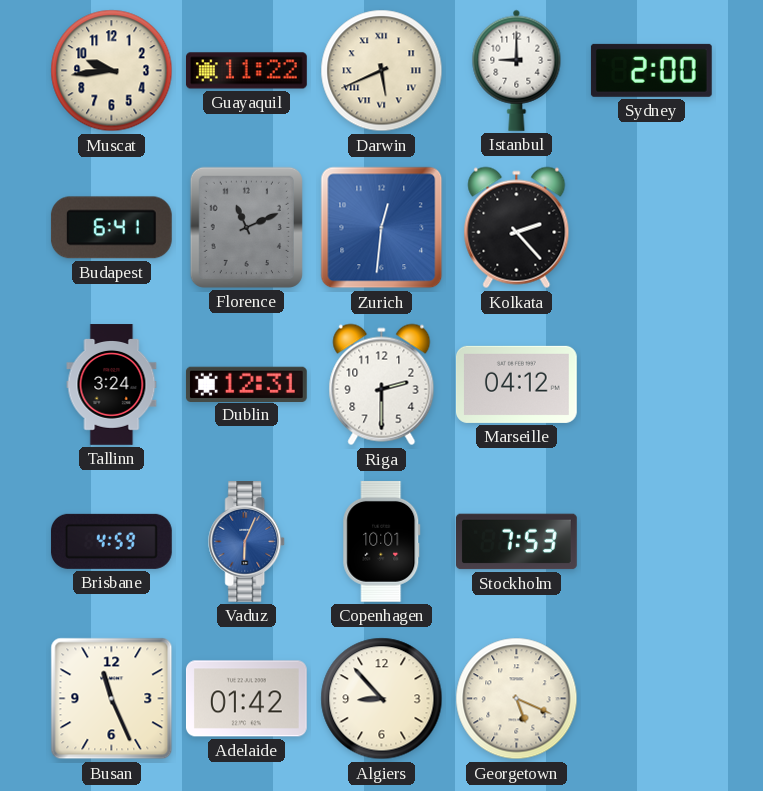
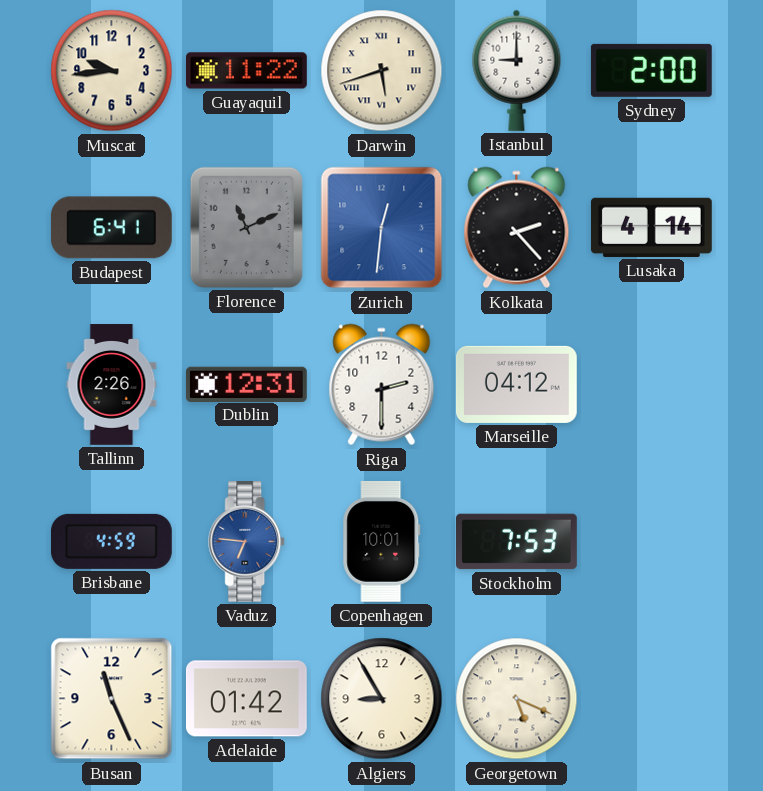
Darwin: 5:41 -> 5:42 (382, 71)
Lusaka: none -> 4:14 (651, 227)
Tallinn: 3:24 -> 2:26 (112, 385)
Vaduz: 6:04 -> 6:46 (247, 542)
Algiers: 8:53 -> 8:55 (382, 699)
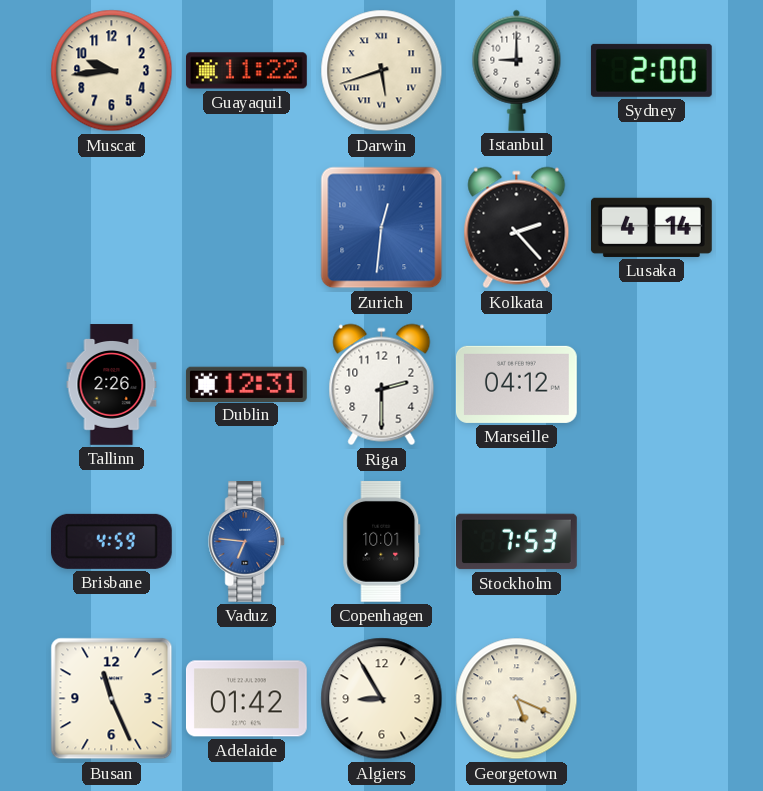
Budapest: 6:41 -> none (111, 228)
Florence: 11:11 -> none (246, 227)
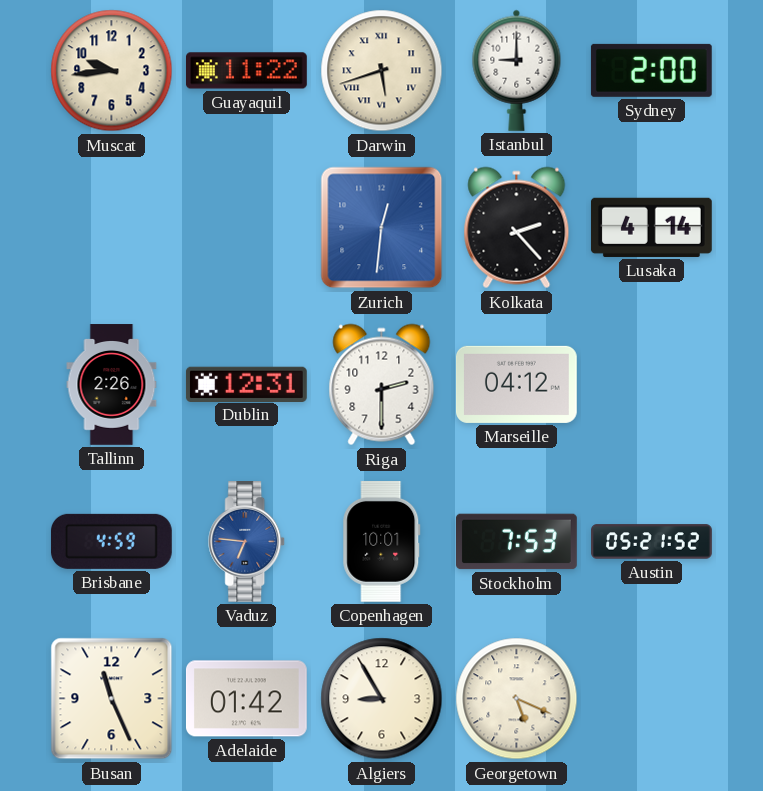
Austin: none -> 05:21 (652, 542)
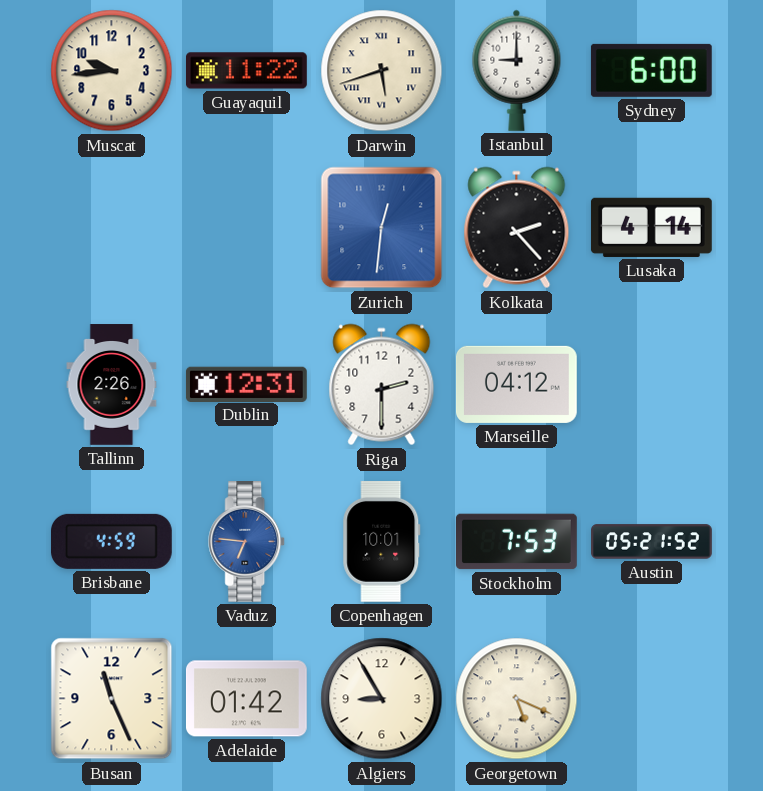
Sydney: 2:00 -> 6:00 (651, 70)
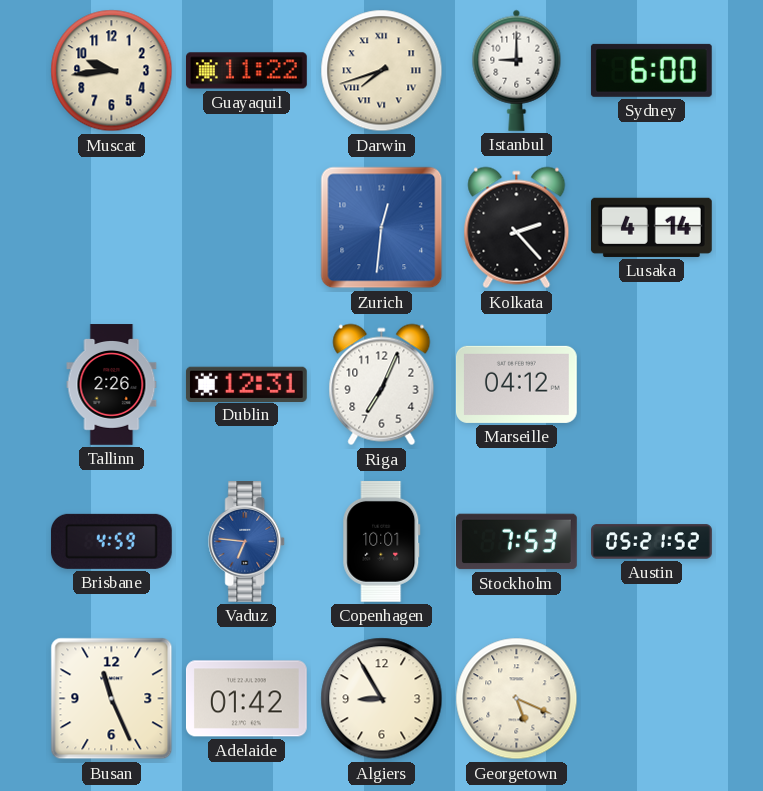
Darwin: 5:42 -> 7:42 (382, 71)
Riga: 2:30 -> 7:04 (382, 385)
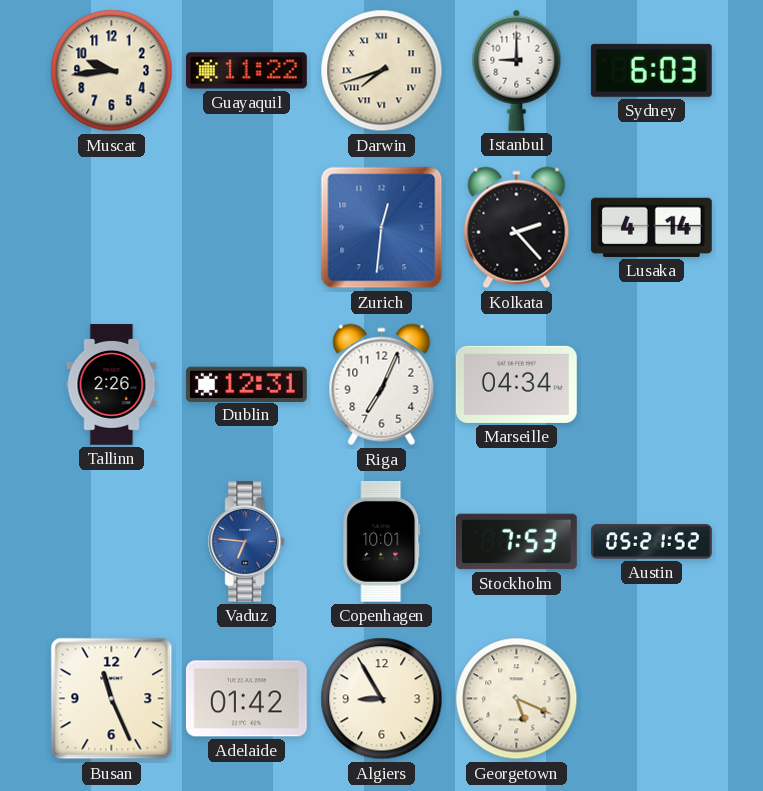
Sydney: 6:00 -> 6:03 (651, 70)
Marseille: 04:12 -> 04:34 (516, 384)
Brisbane: 4:59 -> none (111, 541)
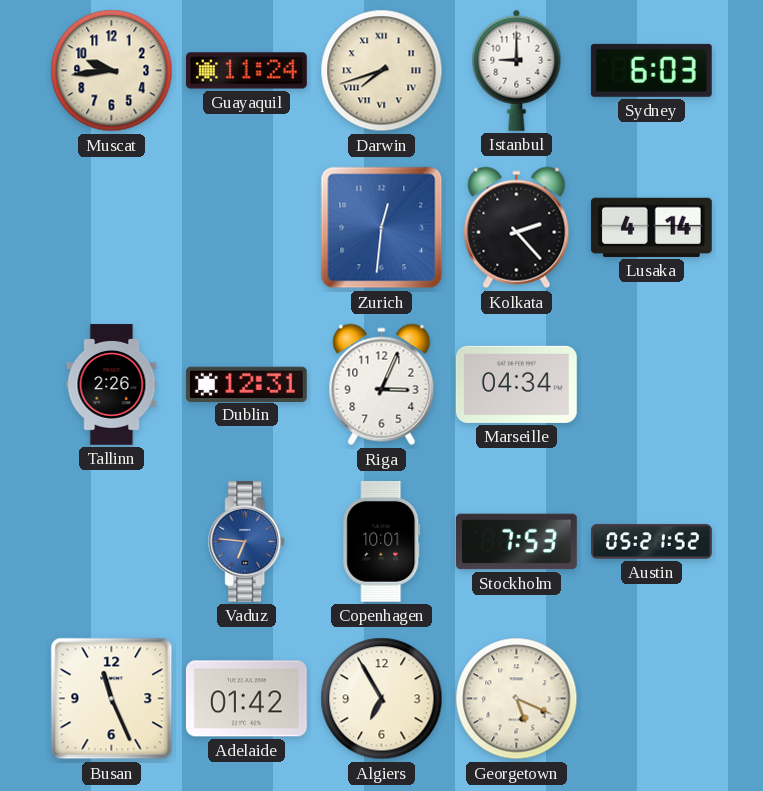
Guayaquil: 11:22 -> 11:24 (247, 71)
Riga: 7:04 -> 3:04 (382, 385)
Algiers: 8:55 -> 6:55 (382, 699)
